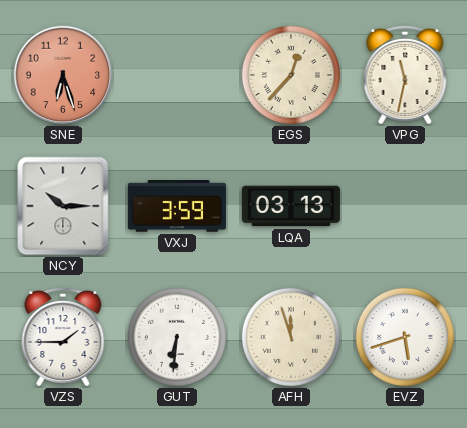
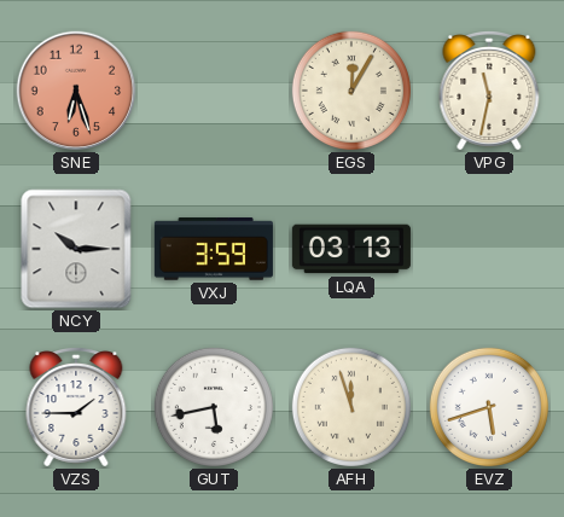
EGS: 12:37 -> 12:05 (351, 91)
GUT: 6:31 -> 5:43 (214, 407)
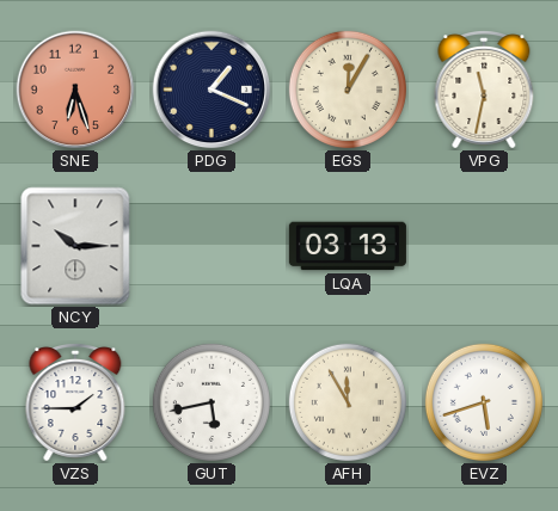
PDG: none -> 1:19 (211, 90)
VXJ: 3:59 -> none (214, 249)
AFH: 11:57 -> 11:55 (348, 402)
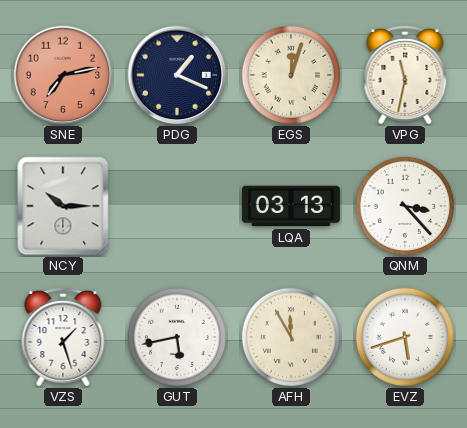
SNE: 6:27 -> 7:13 (63, 75)
EGS: 12:05 -> 12:03 (291, 75)
QNM: none -> 3:23 (405, 206)
VZS: 1:45 -> 1:27 (63, 338)
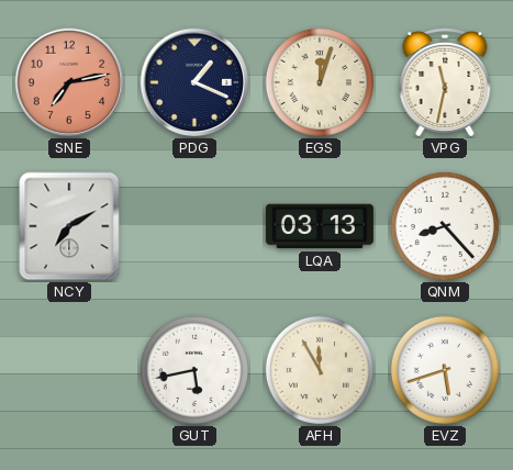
NCY: 10:15 -> 7:10 (69, 226)
QNM: 3:23 -> 8:23 (445, 226)
VZS: 1:27 -> none (63, 338)
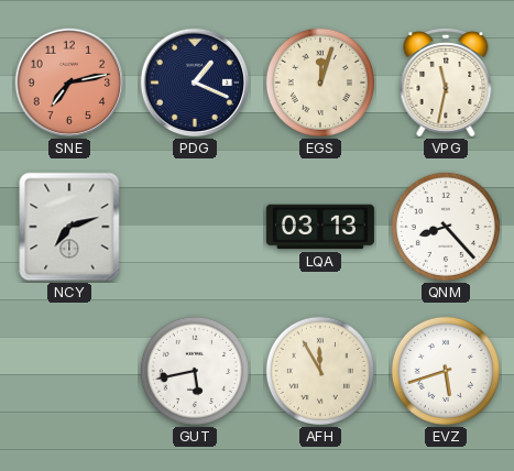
NCY: 7:10 -> 7:12 (69, 227)
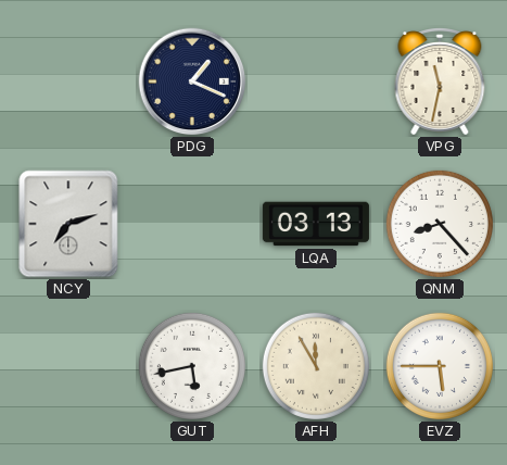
SNE: 7:13 -> none (69, 83)
EGS: 12:03 -> none (320, 83)
EVZ: 5:42 -> 5:45 (440, 366)
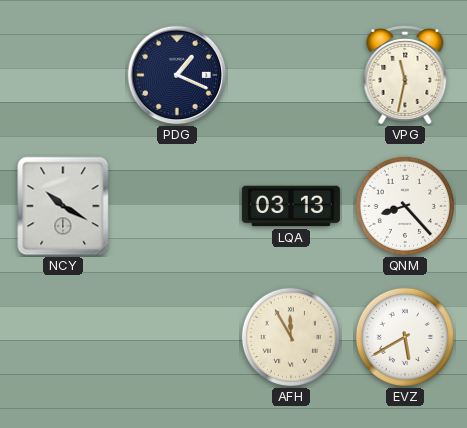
NCY: 7:12 -> 10:20 (63, 206)
GUT: 5:43 -> none (192, 366)
EVZ: 5:45 -> 5:40 (405, 337)
